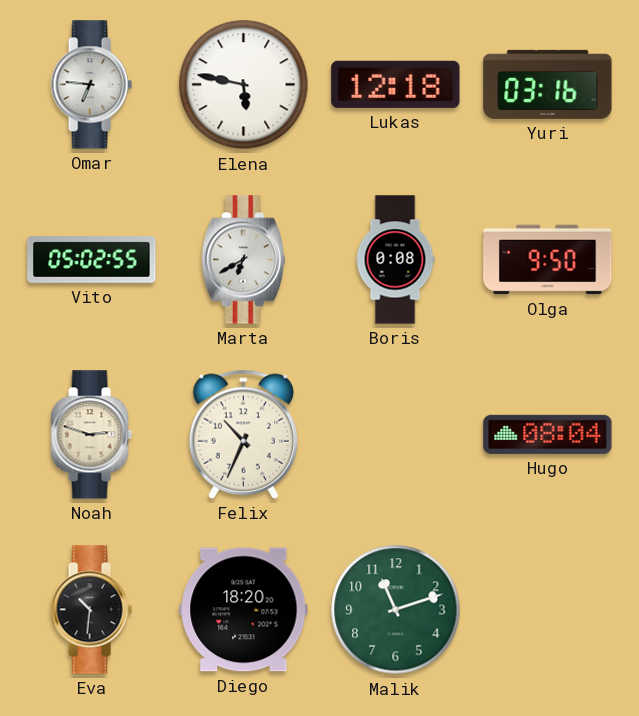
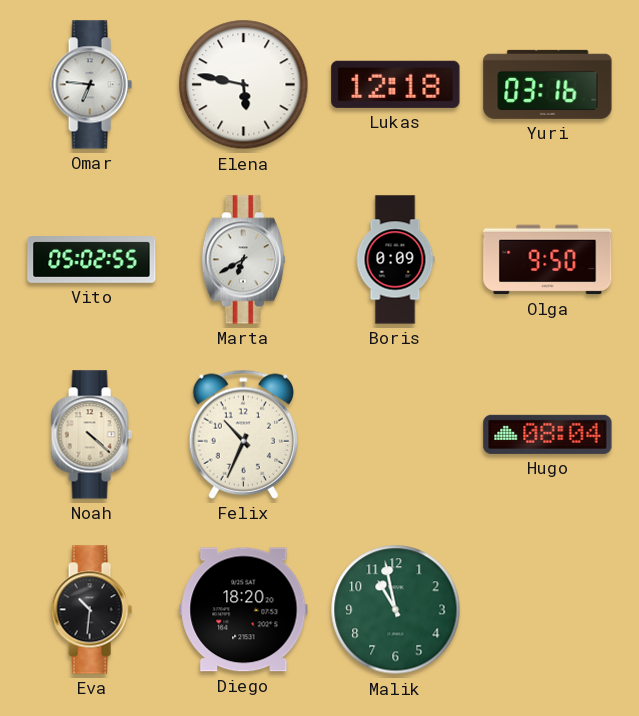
Boris: 0:08 -> 0:09 (395, 260)
Noah: 2:48 -> 4:22 (91, 435)
Malik: 11:12 -> 10:58 (396, 610)
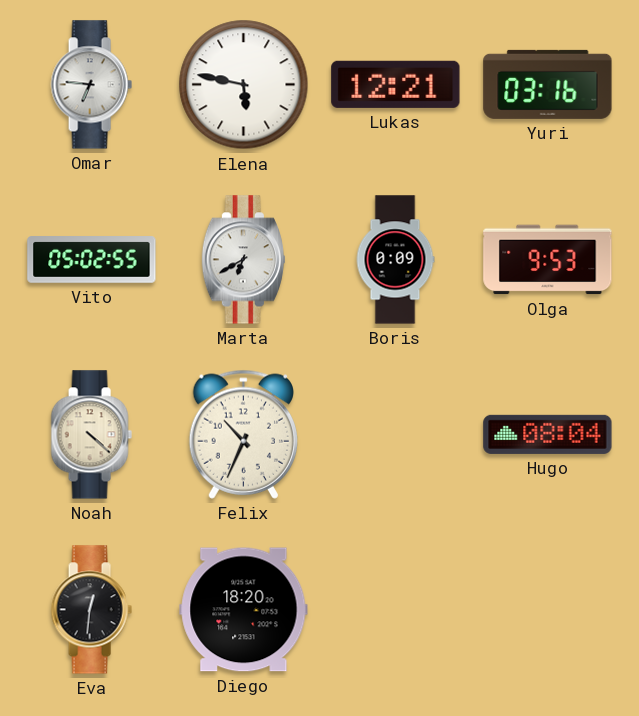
Lukas: 12:18 -> 12:21 (396, 84)
Olga: 9:50 -> 9:53 (548, 260)
Eva: 10:31 -> 12:31 (91, 610)
Malik: 10:58 -> none (396, 610)
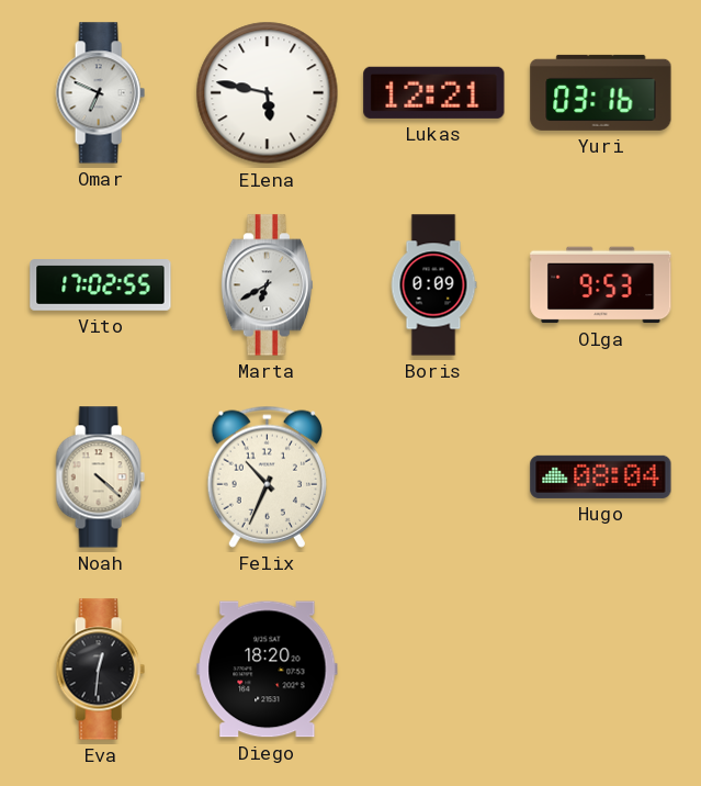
Omar: 6:46 -> 6:49 (100, 93)
Vito: 05:02 -> 17:02 (101, 285)
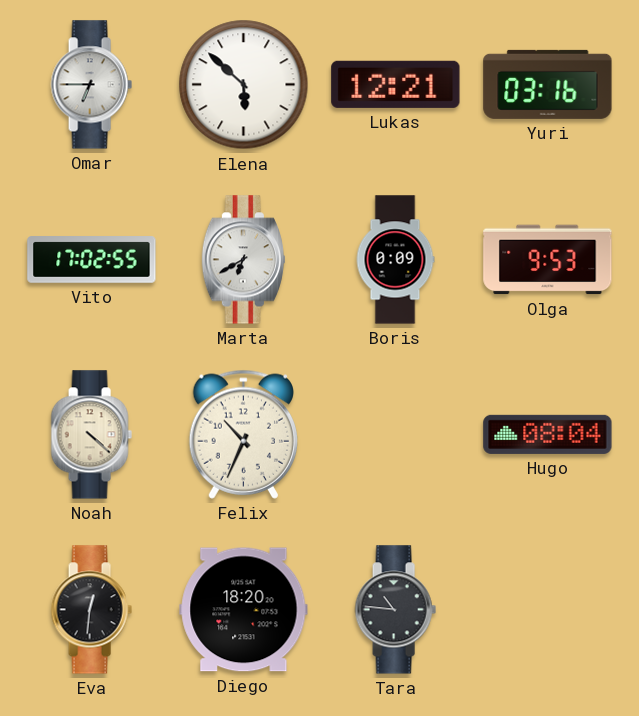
Omar: 6:49 -> 6:45 (91, 85)
Elena: 5:47 -> 5:52 (244, 85)
Tara: none -> 10:46 (395, 610)
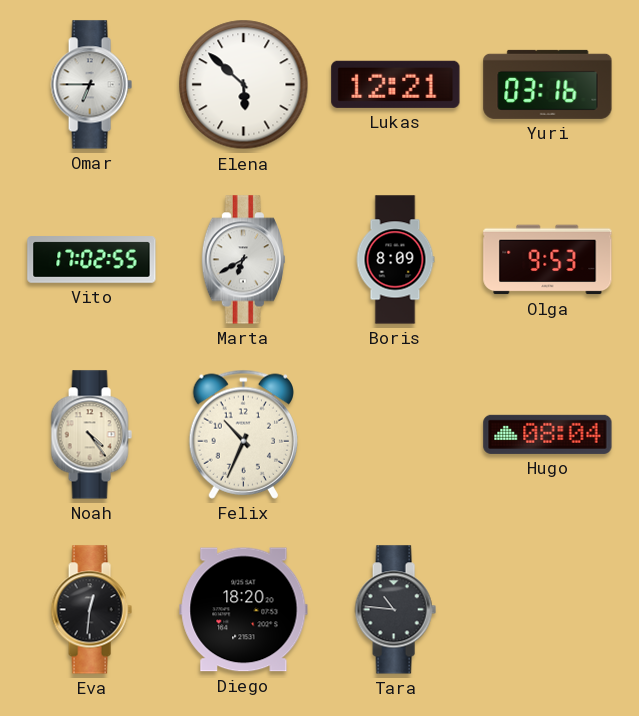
Boris: 0:09 -> 8:09 (395, 260)
Noah: 4:22 -> 4:24 (91, 435)
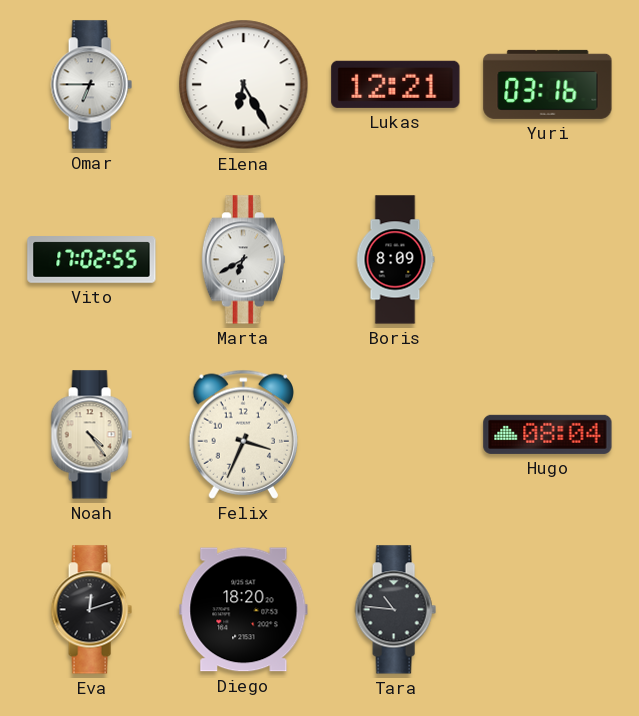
Elena: 5:52 -> 6:25 (244, 85)
Olga: 9:53 -> none (548, 260)
Felix: 10:34 -> 3:34 (243, 434)
Eva: 12:31 -> 12:12 (91, 610)
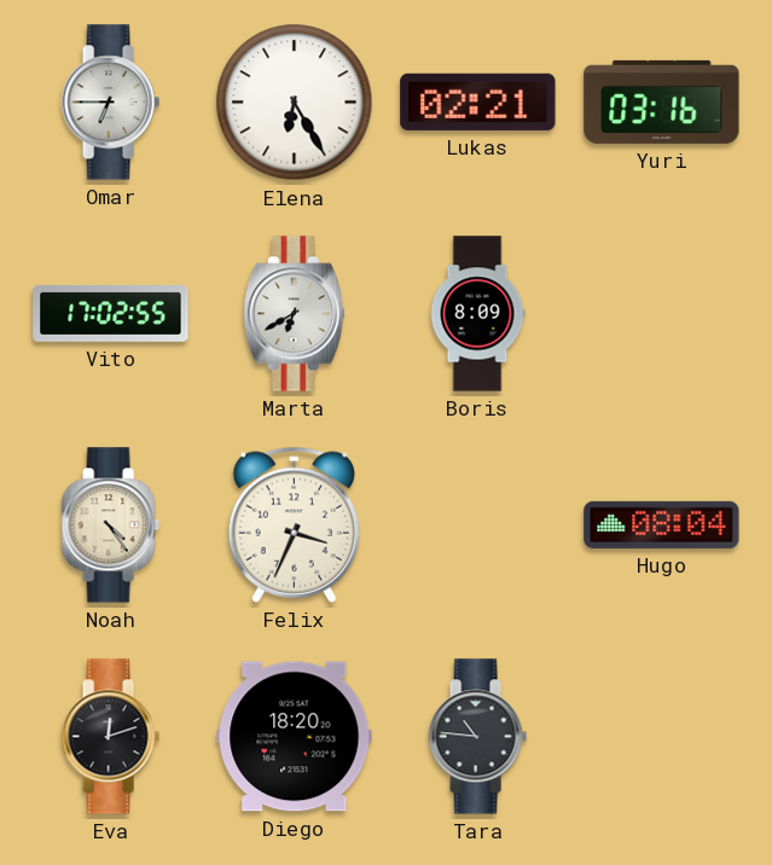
Lukas: 12:21 -> 02:21 (478, 101)
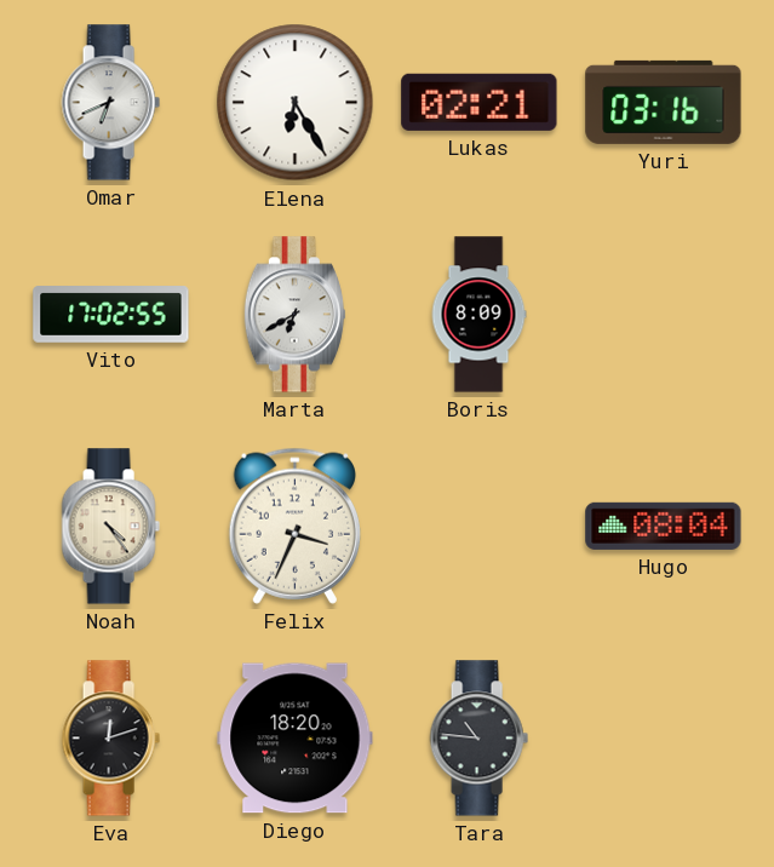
Omar: 6:45 -> 6:41 (110, 103)
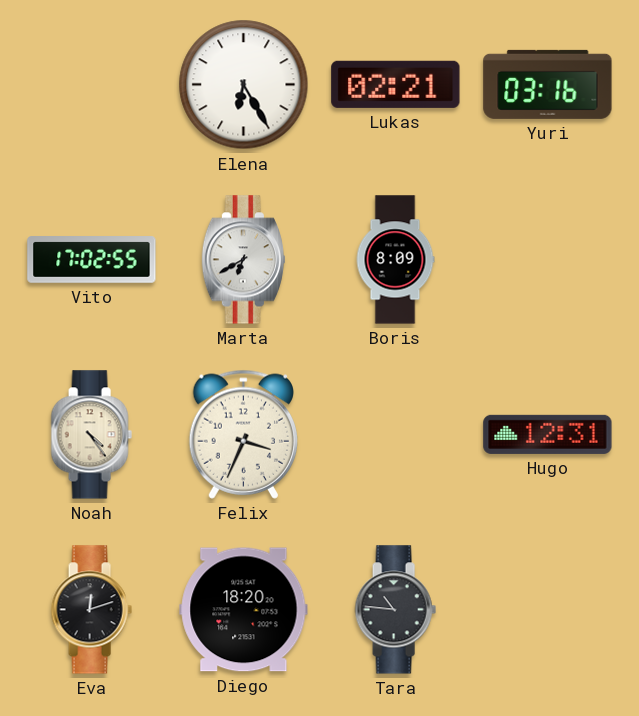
Omar: 6:41 -> none (110, 103)
Hugo: 08:04 -> 12:31 (548, 434)
